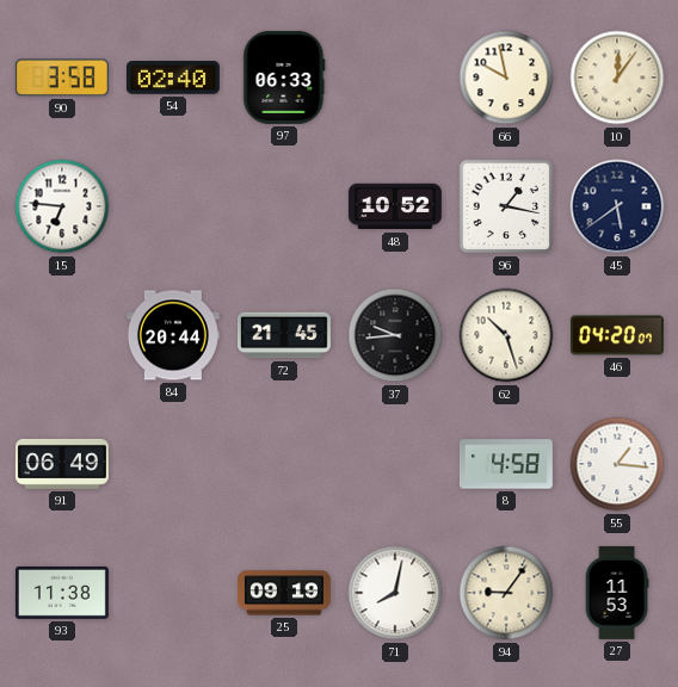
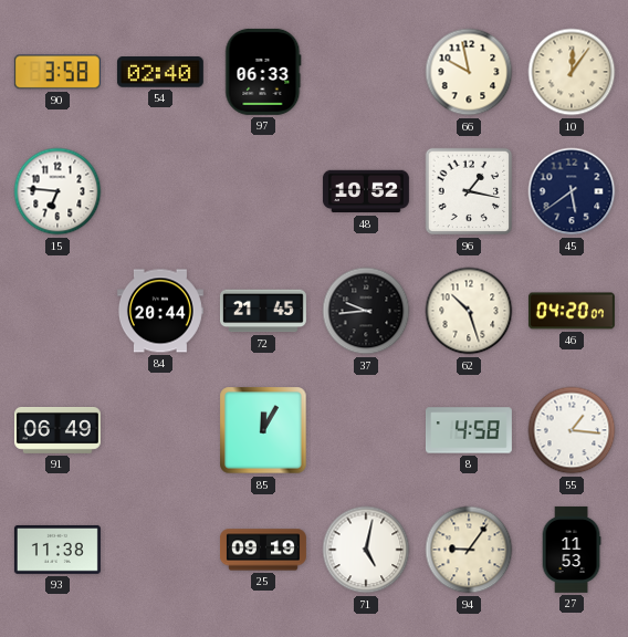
85: none -> 12:05 (263, 430)
71: 8:02 -> 5:02 (366, 550)
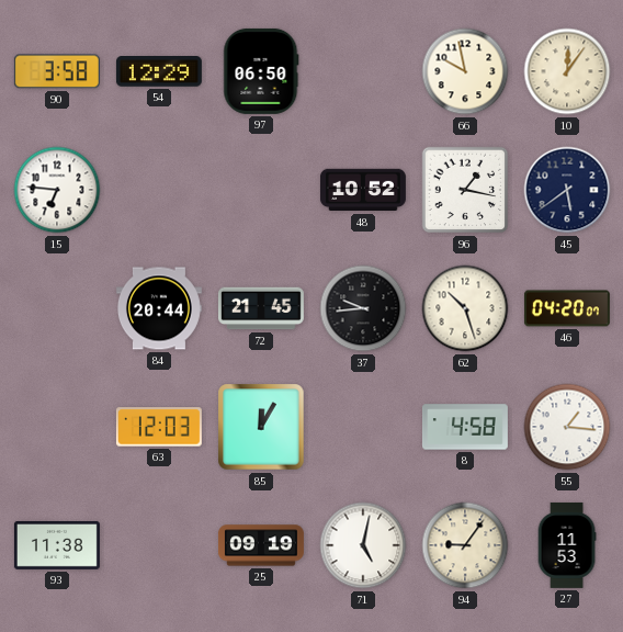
54: 02:40 -> 12:29 (159, 71)
97: 06:33 -> 06:50 (261, 71)
91: 06:49 -> none (57, 430)
63: none -> 12:03 (159, 427)
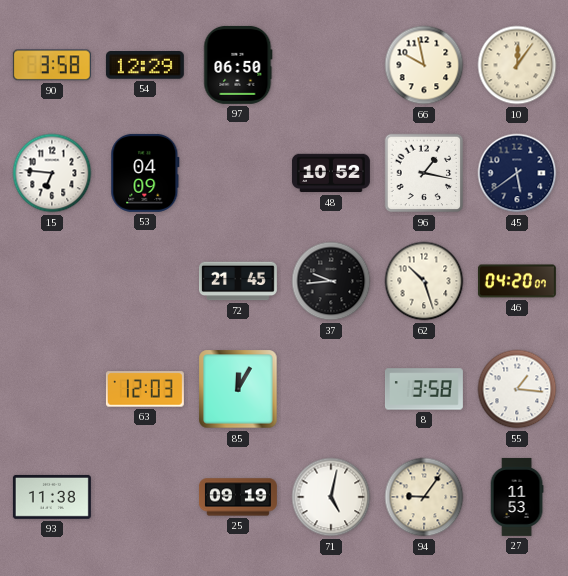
53: none -> 04:09 (145, 173)
84: 20:44 -> none (159, 308)
8: 4:58 -> 3:58 (424, 389)
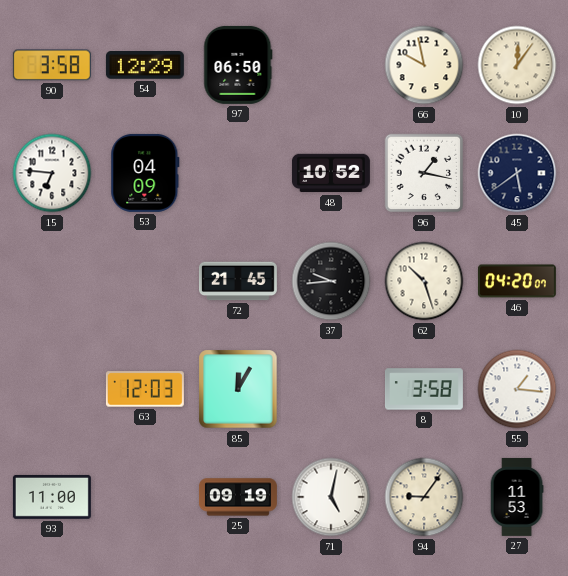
93: 11:38 -> 11:00 (52, 497)
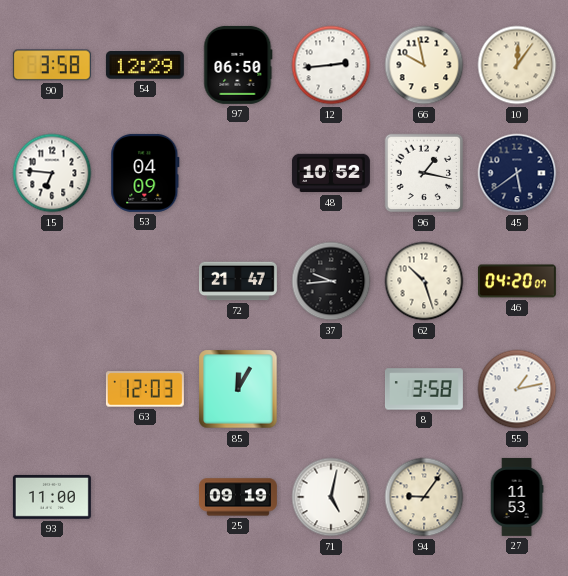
12: none -> 2:44 (331, 65)
72: 21:45 -> 21:47 (238, 281)
55: 1:16 -> 1:13 (517, 389)
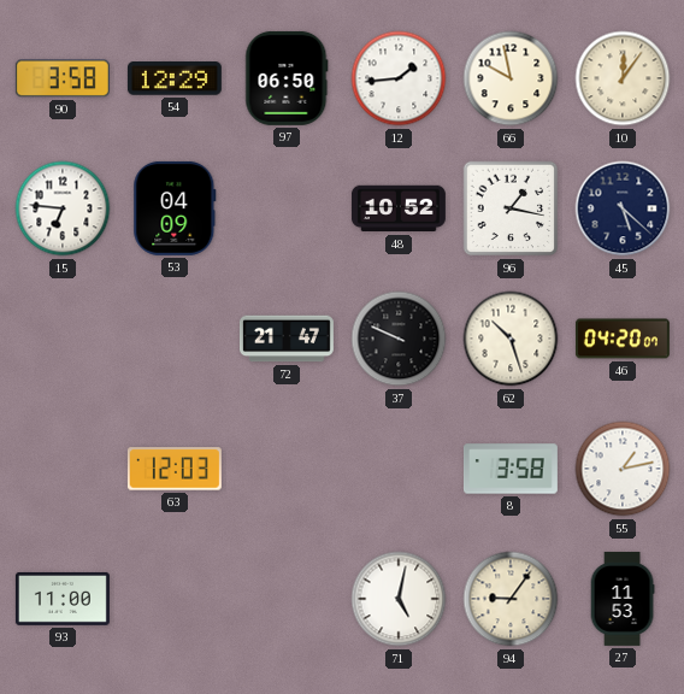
12: 2:44 -> 1:44 (399, 78)
45: 5:39 -> 5:22 (623, 208)
37: 9:44 -> 9:49 (399, 339)
85: 12:05 -> none (238, 389)
25: 09:19 -> none (238, 497)
